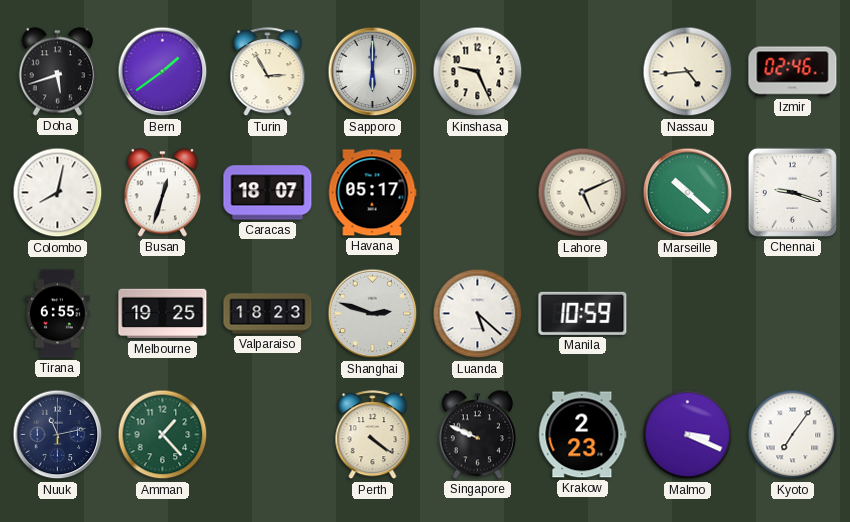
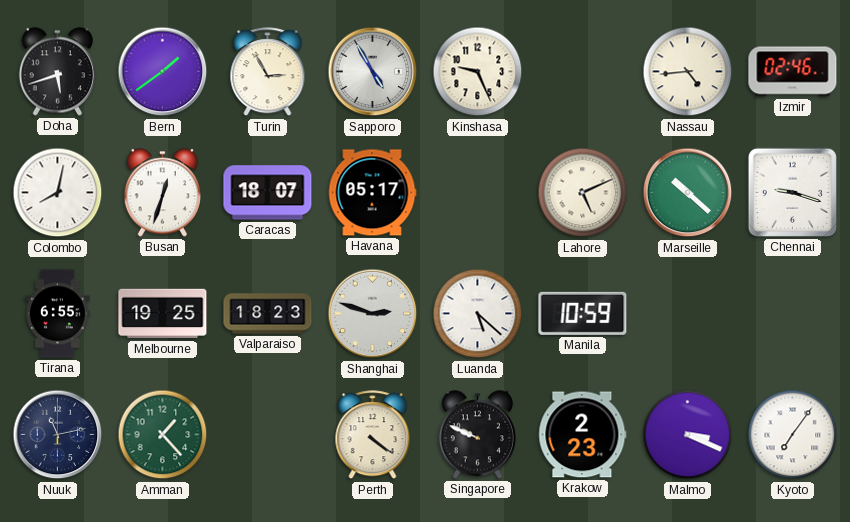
Sapporo: 6:00 -> 4:55 (373, 72)
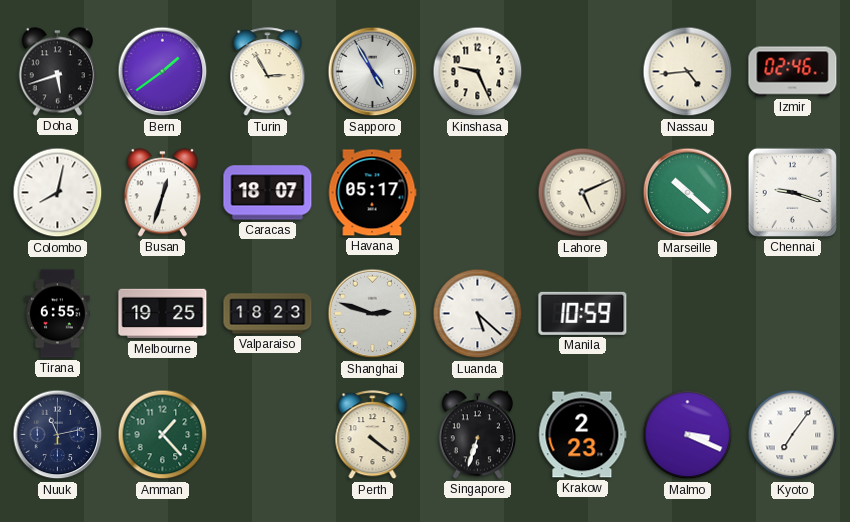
Singapore: 9:49 -> 6:33 (477, 435)
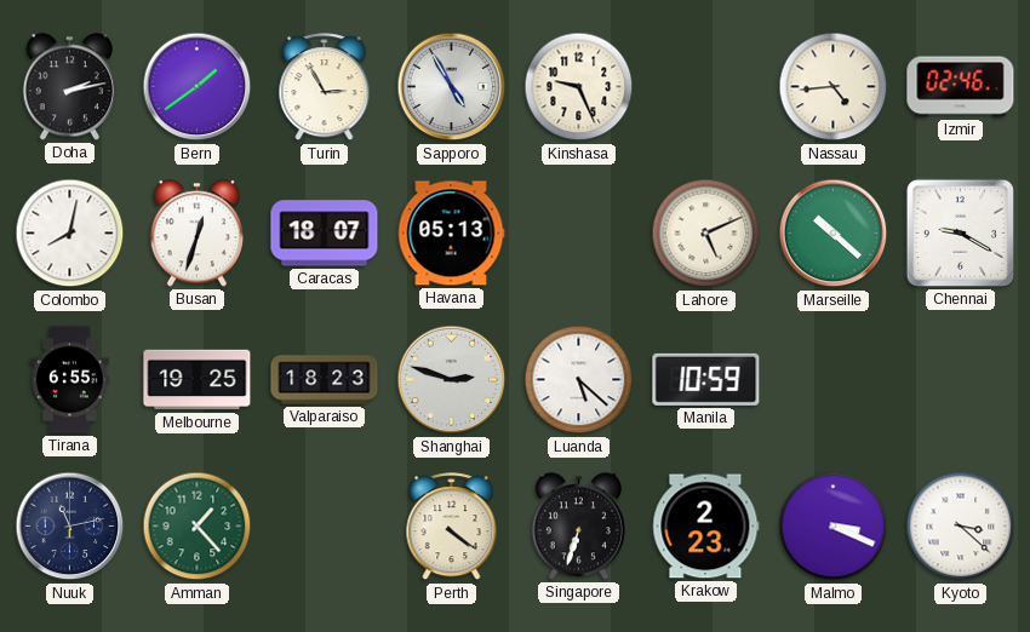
Doha: 5:42 -> 2:13 (69, 87)
Havana: 05:17 -> 05:13 (451, 234)
Chennai: 9:18 -> 9:20 (960, 232)
Kyoto: 7:06 -> 3:22 (961, 527)
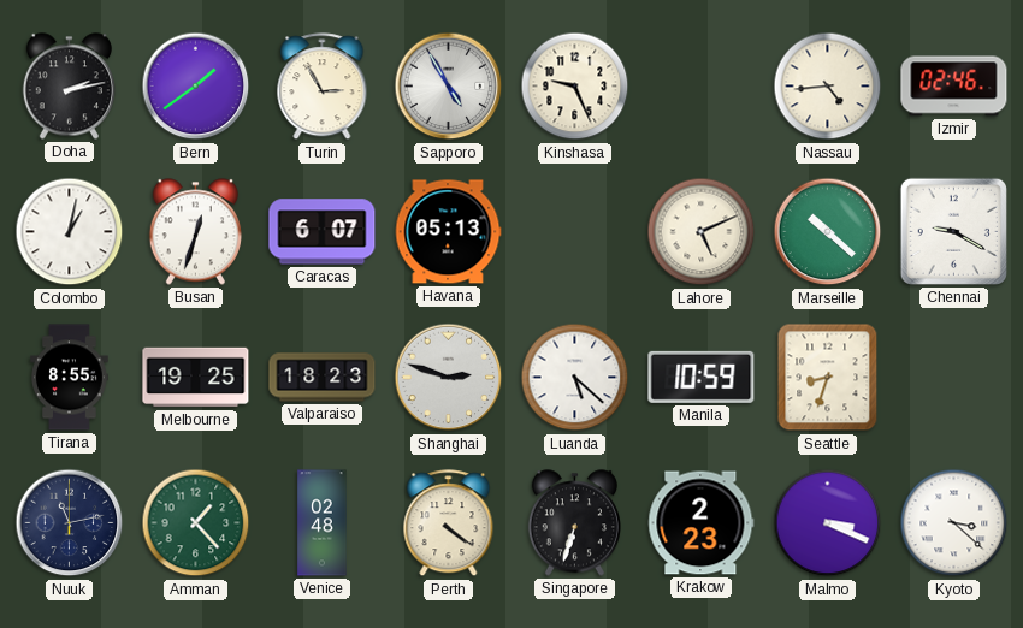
Colombo: 8:02 -> 1:02 (70, 232)
Caracas: 18:07 -> 6:07 (323, 232)
Tirana: 6:55 -> 8:55 (70, 378)
Seattle: none -> 8:33 (828, 378)
Venice: none -> 02:48 (323, 523)
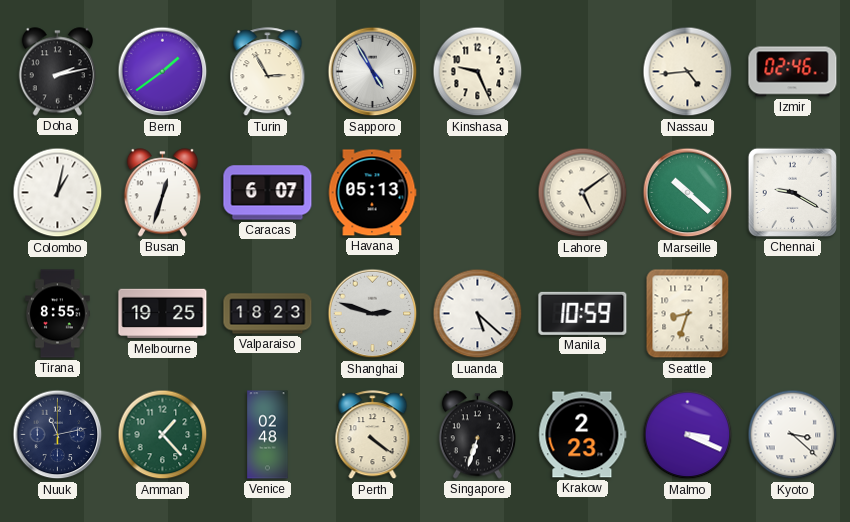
Lahore: 5:11 -> 5:09 (583, 193)
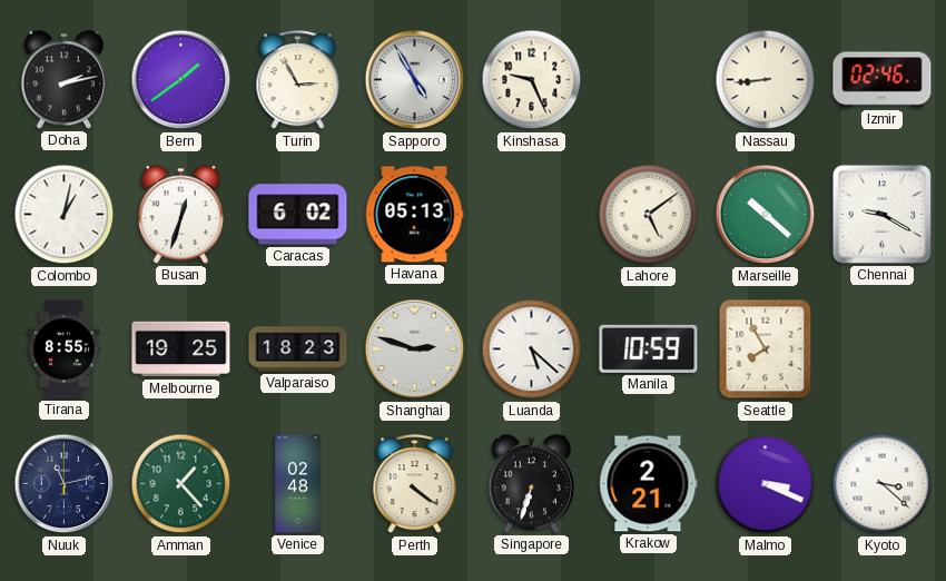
Nassau: 4:44 -> 8:44 (766, 80)
Caracas: 6:07 -> 6:02 (298, 215)
Seattle: 8:33 -> 7:55 (766, 349)
Krakow: 2:23 -> 2:21 (649, 484)
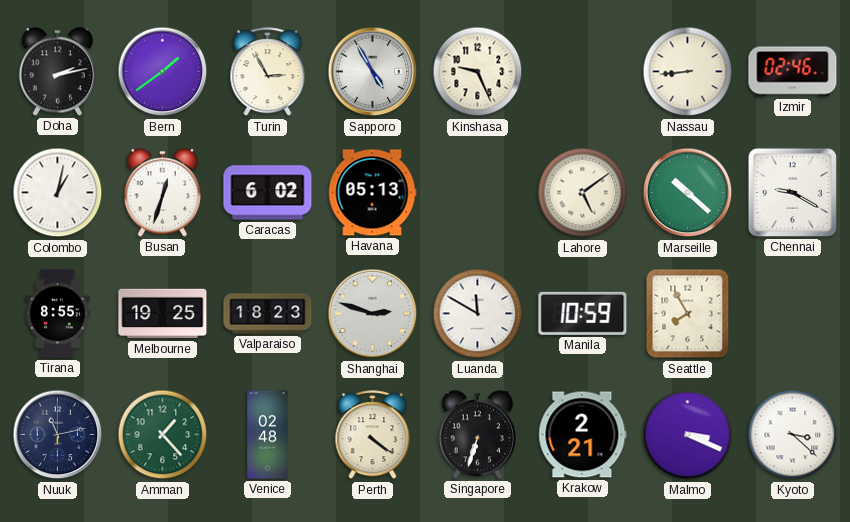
Luanda: 5:22 -> 11:50 (478, 314)
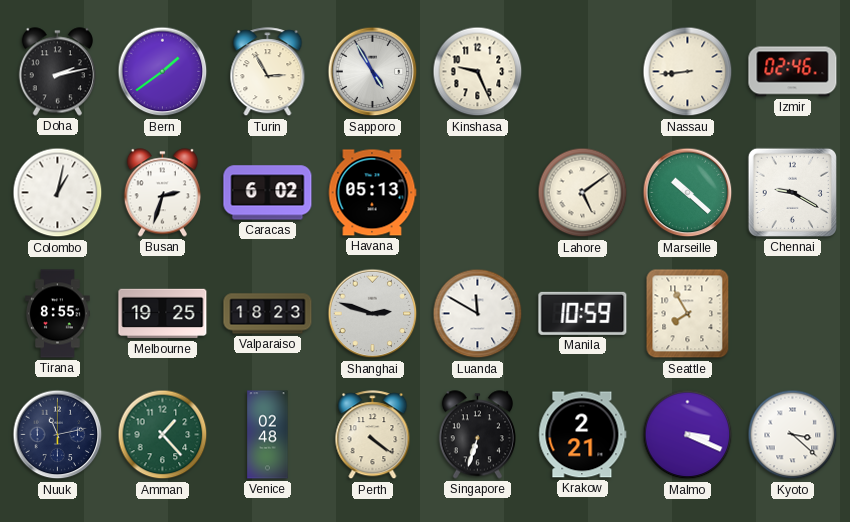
Busan: 12:33 -> 2:33 (162, 193)
